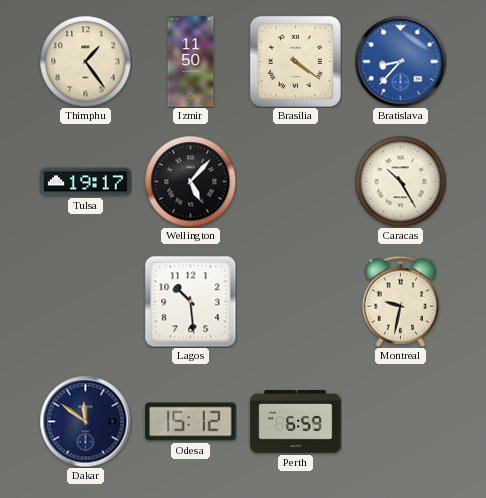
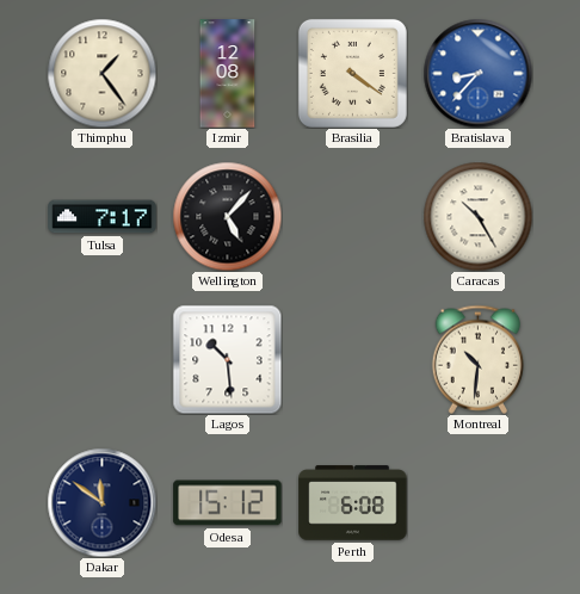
Izmir: 11:50 -> 12:08 (228, 74)
Tulsa: 19:17 -> 7:17 (103, 217)
Montreal: 9:32 -> 10:31 (477, 359)
Perth: 6:59 -> 6:08 (353, 503)
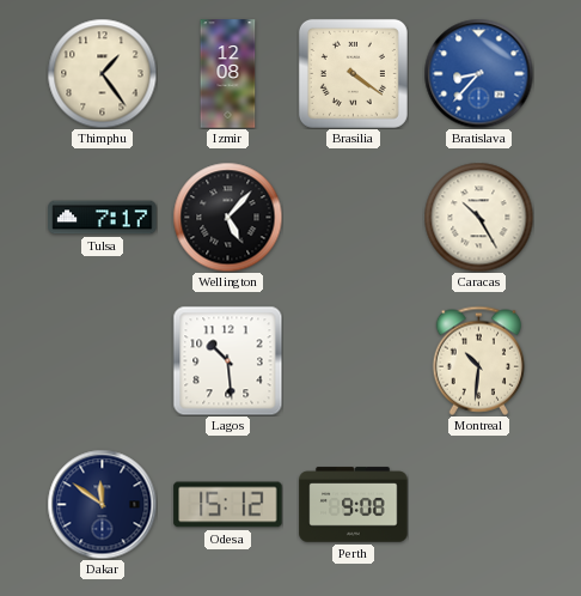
Perth: 6:08 -> 9:08 (354, 505)
